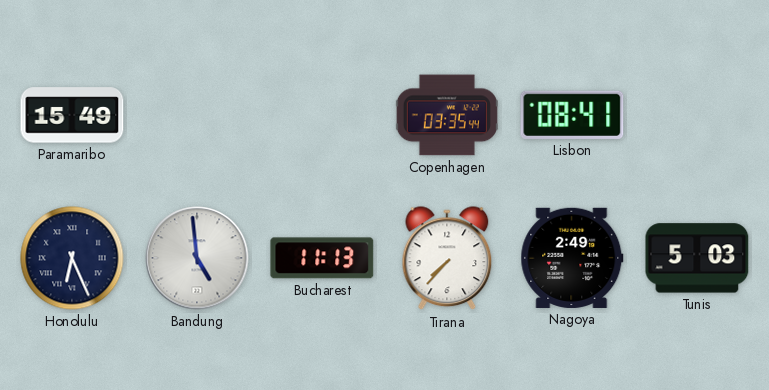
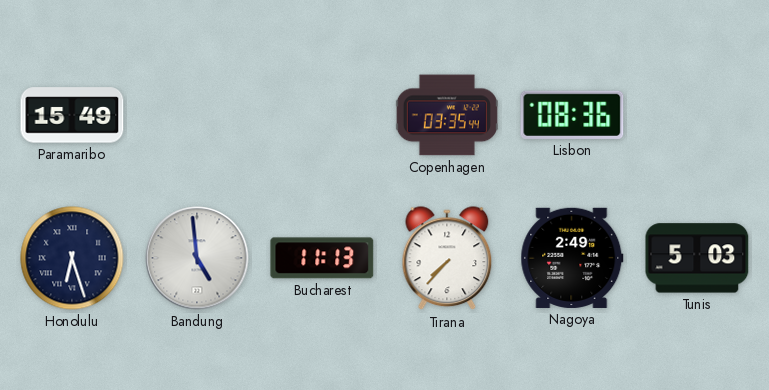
Lisbon: 08:41 -> 08:36 (572, 115)
Honolulu: 6:26 -> 6:27 (72, 258)
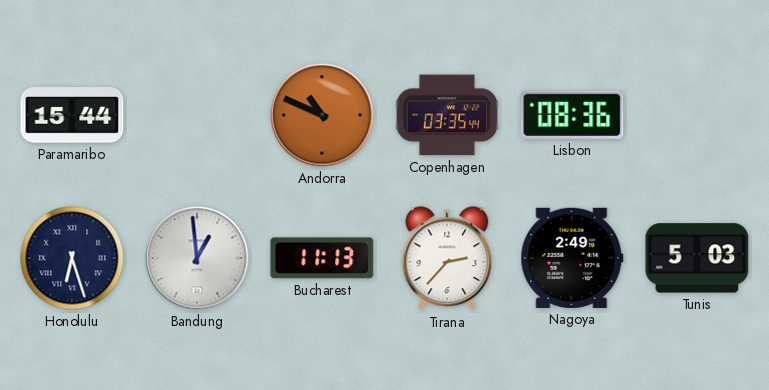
Paramaribo: 15:49 -> 15:44 (72, 115)
Andorra: none -> 10:49 (322, 115)
Bandung: 4:59 -> 12:59 (197, 258)
Tirana: 7:37 -> 2:37 (447, 259)
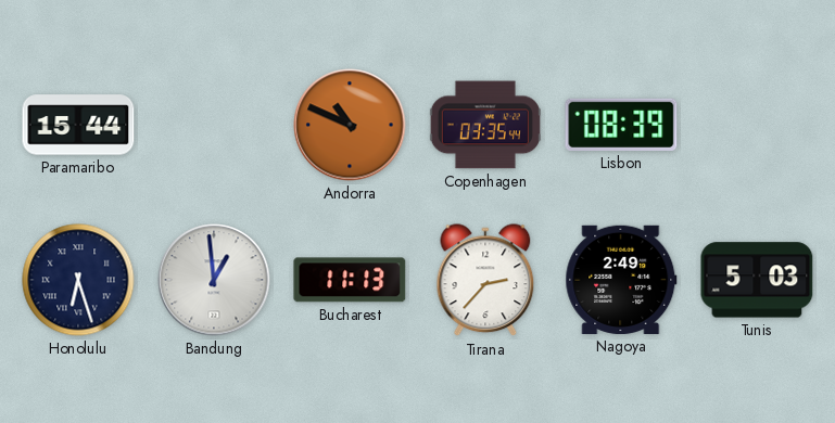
Lisbon: 08:36 -> 08:39 (621, 125)
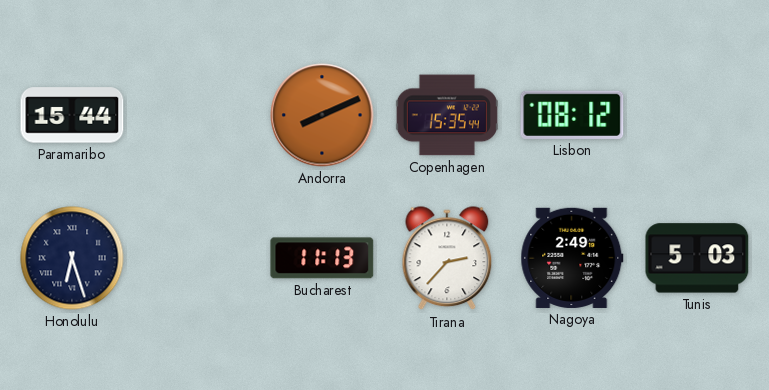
Andorra: 10:49 -> 8:11 (322, 115)
Copenhagen: 03:35 -> 15:35 (447, 115)
Lisbon: 08:39 -> 08:12 (572, 115)
Bandung: 12:59 -> none (214, 280)
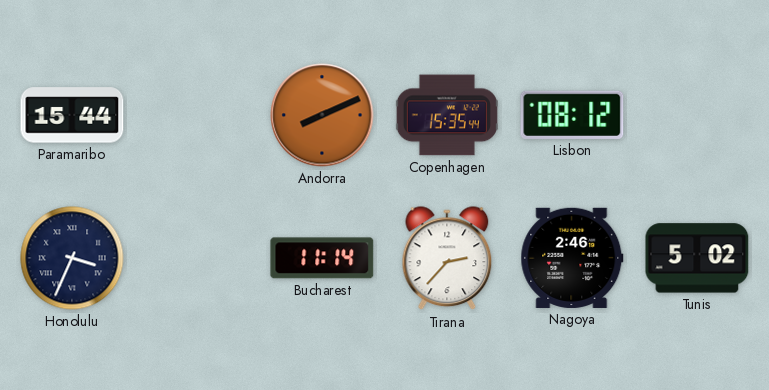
Honolulu: 6:27 -> 3:34 (72, 258)
Bucharest: 11:13 -> 11:14 (322, 258)
Nagoya: 2:49 -> 2:46 (572, 258)
Tunis: 5:03 -> 5:02 (697, 258)
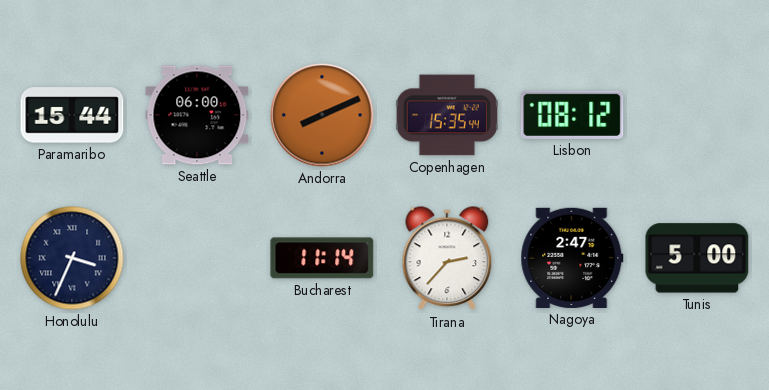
Seattle: none -> 06:00 (197, 115)
Nagoya: 2:46 -> 2:47 (572, 258)
Tunis: 5:02 -> 5:00 (697, 258)
